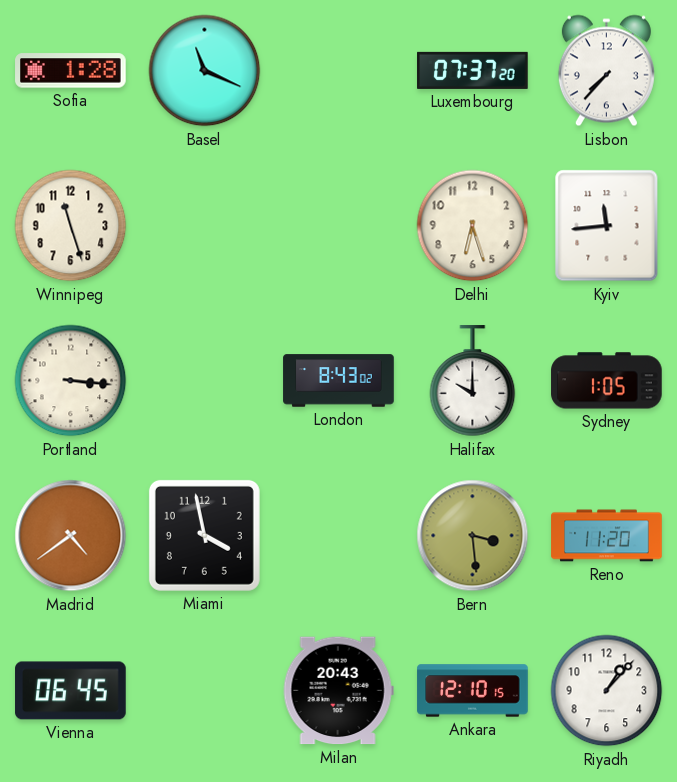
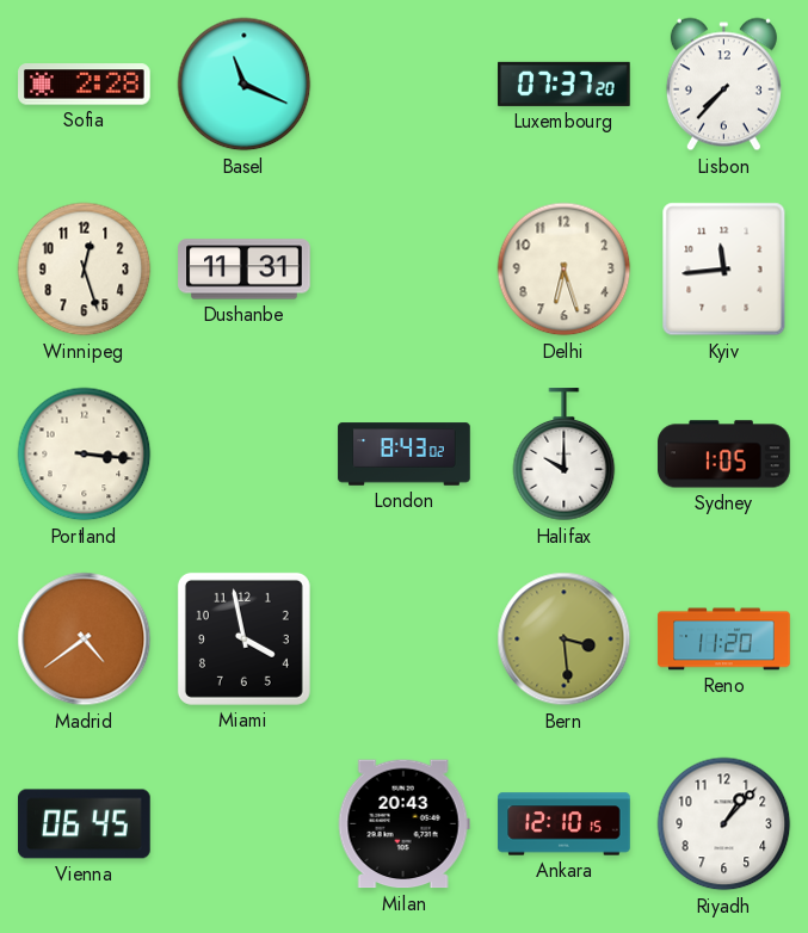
Sofia: 1:28 -> 2:28 (85, 85)
Winnipeg: 11:27 -> 12:27 (85, 270)
Dushanbe: none -> 11:31 (245, 270)
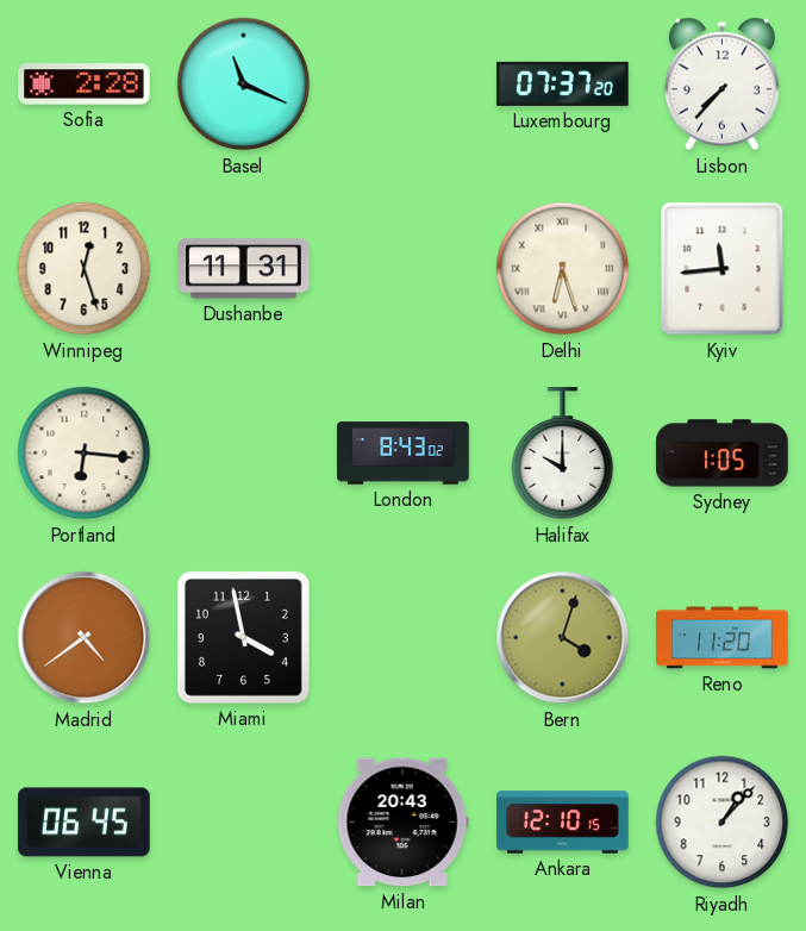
Delhi numerals: Arabic -> Roman (563, 269)
Portland: 3:16 -> 6:16 (85, 454)
Bern: 3:29 -> 4:03 (563, 638)
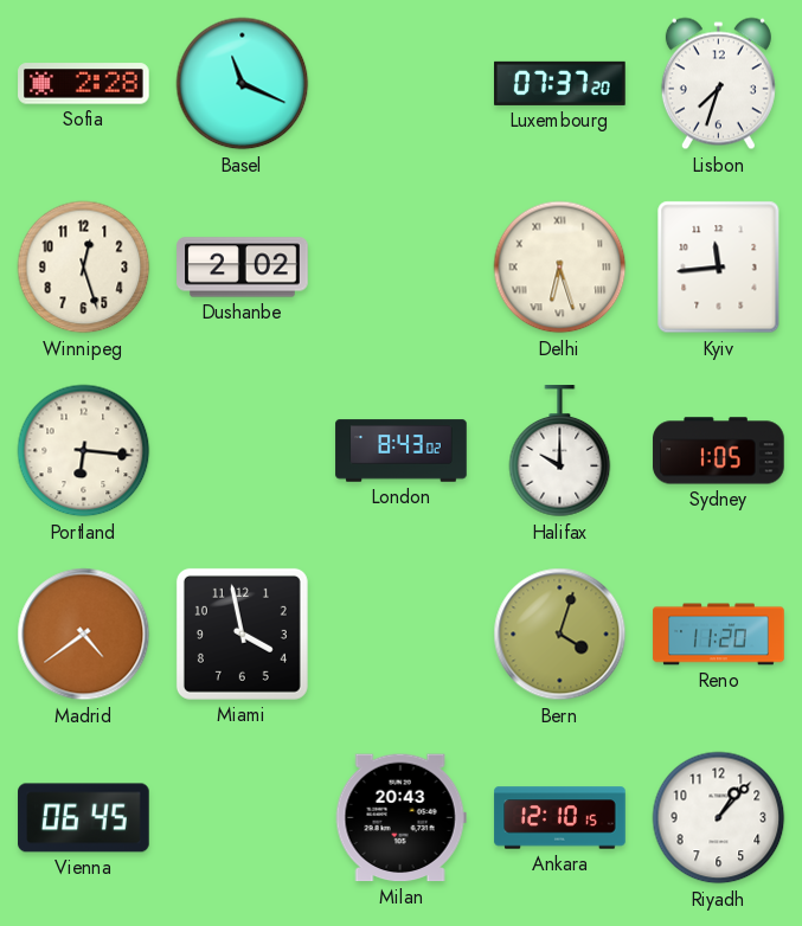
Lisbon: 7:37 -> 7:33 (718, 84)
Dushanbe: 11:31 -> 2:02 (243, 268)
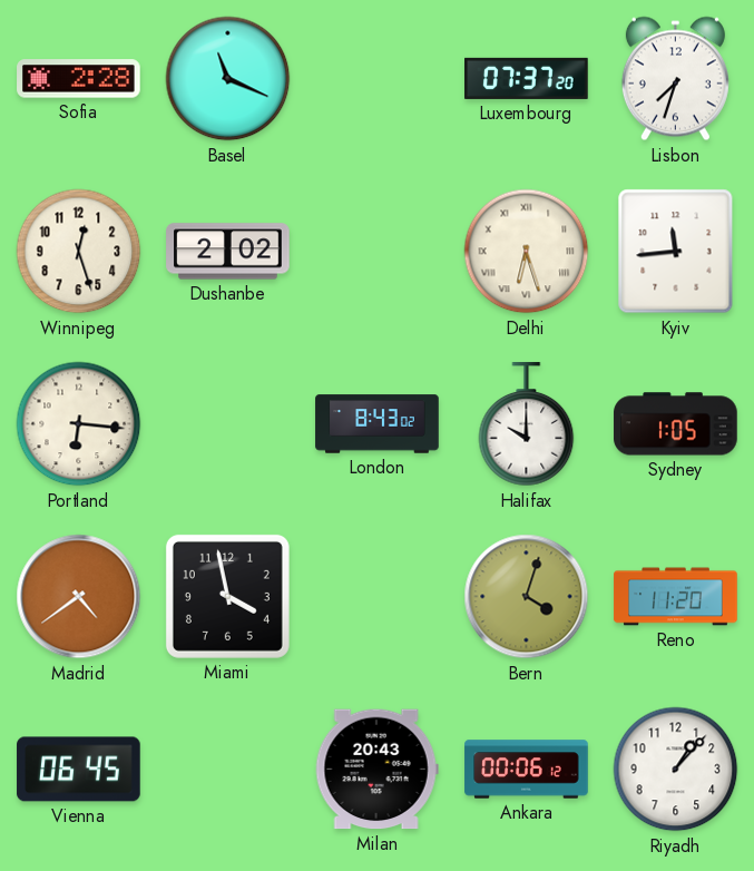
Ankara: 12:10 -> 00:06 (527, 770)
